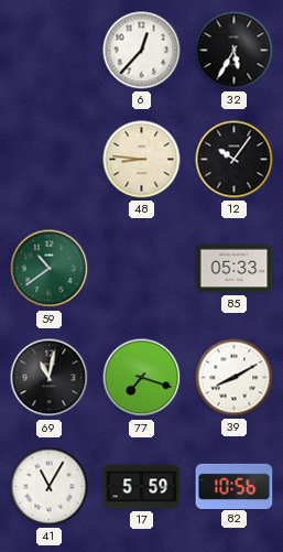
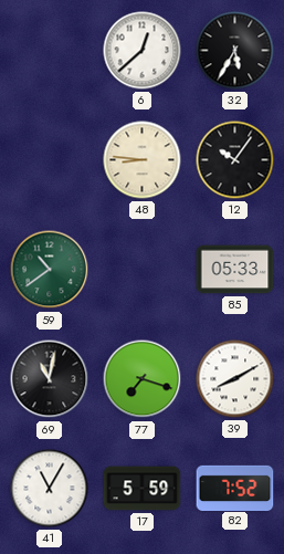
6: 12:37 -> 12:38 (143, 51)
82: 10:56 -> 7:52 (235, 488)
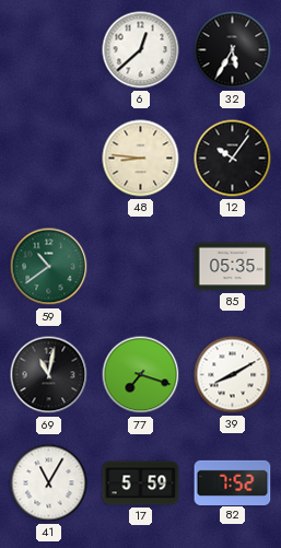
85: 05:33 -> 05:35 (233, 267)
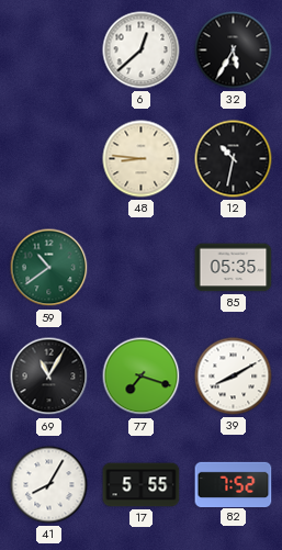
12: 10:06 -> 10:32 (234, 159)
69: 11:02 -> 11:05 (49, 377)
41: 11:05 -> 8:05 (49, 485)
17: 5:59 -> 5:55 (142, 485)
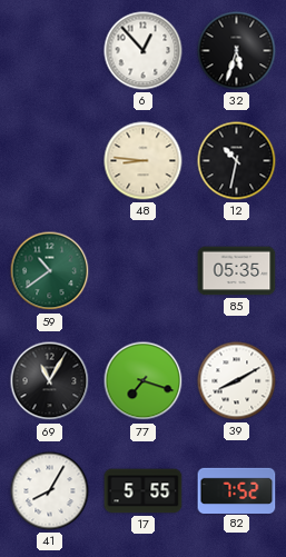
6: 12:38 -> 12:53 (144, 51)
32: 5:35 -> 5:33 (237, 51)
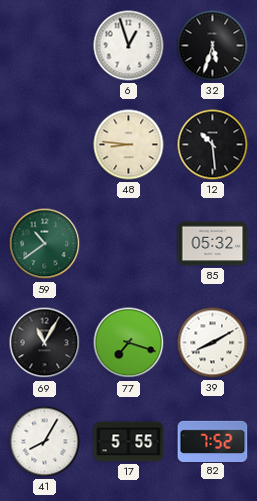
6: 12:53 -> 12:57 (129, 46)
12: 10:32 -> 10:29 (213, 145)
85: 05:35 -> 05:32 (213, 244)
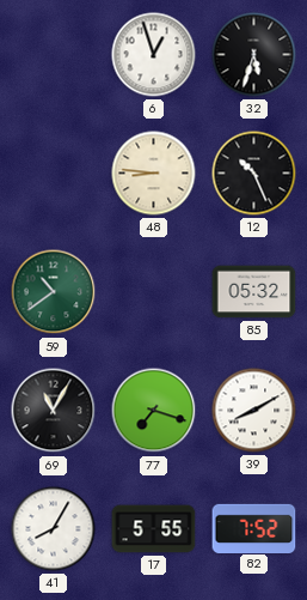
12: 10:29 -> 10:26 (254, 174)
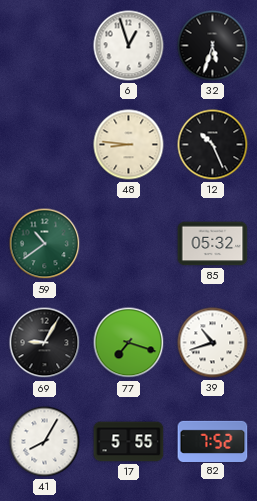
69: 11:05 -> 9:05 (45, 343)
39: 8:10 -> 10:42 (213, 343)
